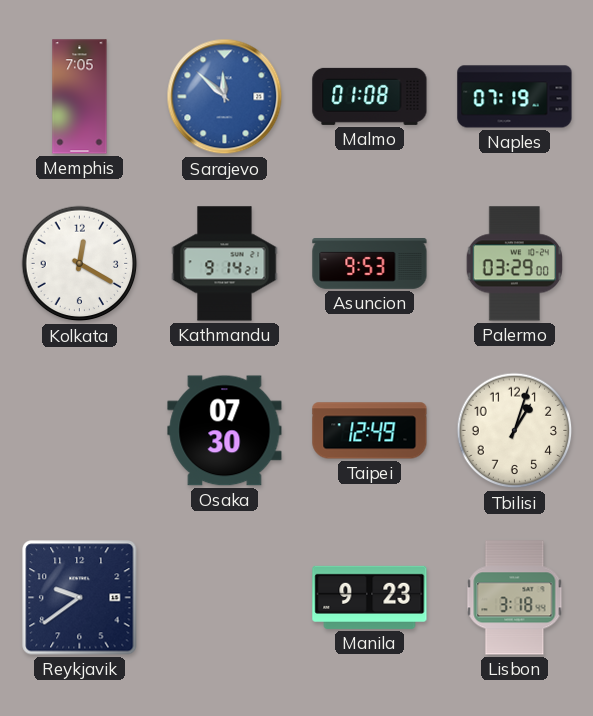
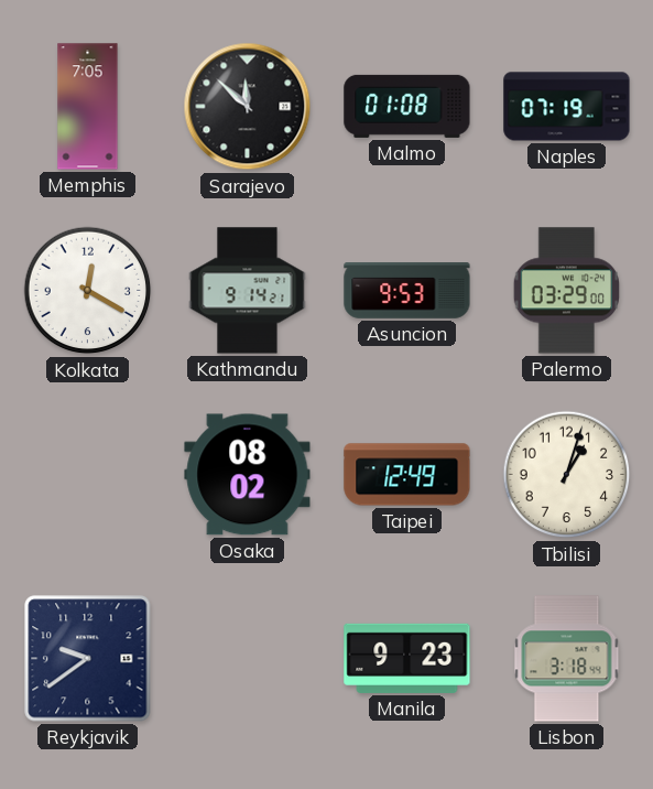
Sarajevo dial: blue -> black (248, 107)
Osaka: 07:30 -> 08:02 (248, 475)
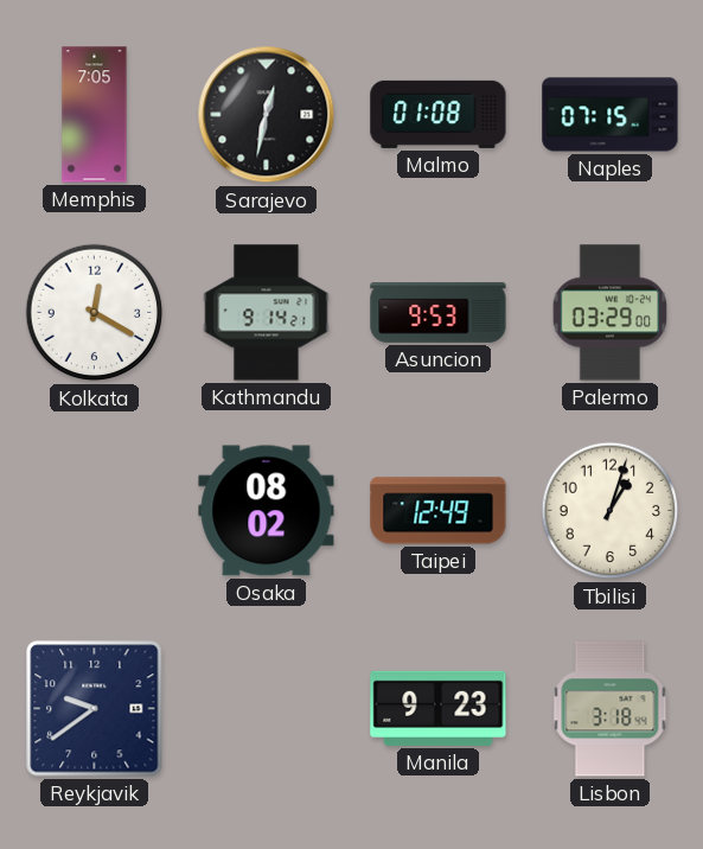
Sarajevo: 11:52 -> 12:32 (267, 115)
Naples: 07:19 -> 07:15 (611, 115)
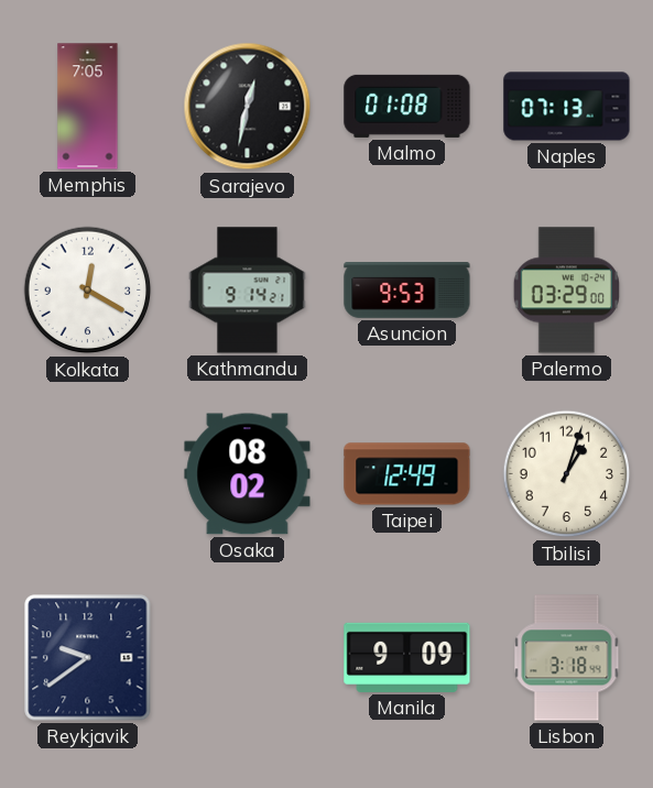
Naples: 07:15 -> 07:13 (567, 107)
Manila: 9:23 -> 9:09 (407, 657)
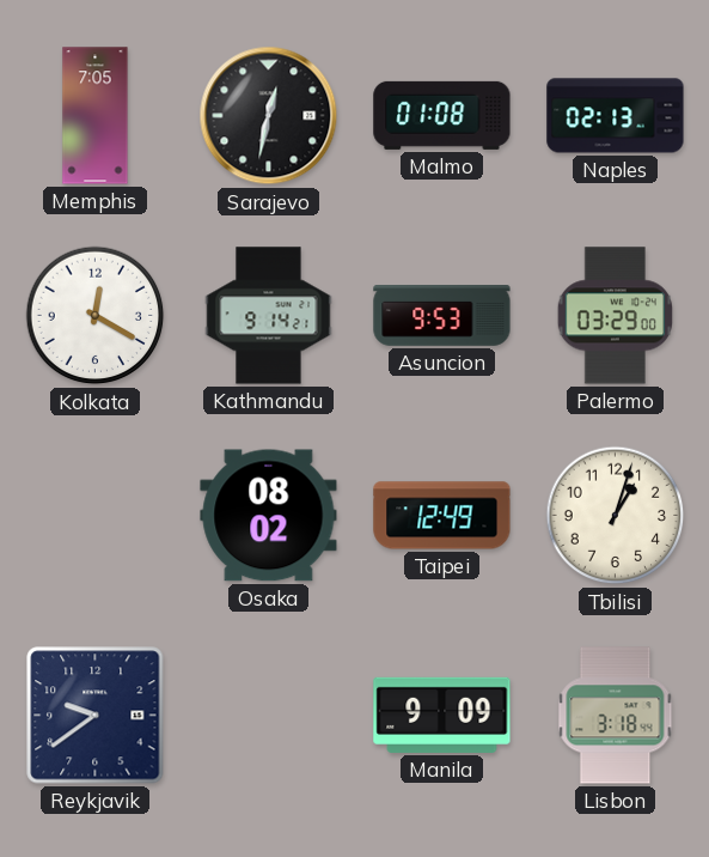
Naples: 07:13 -> 02:13 (616, 116)
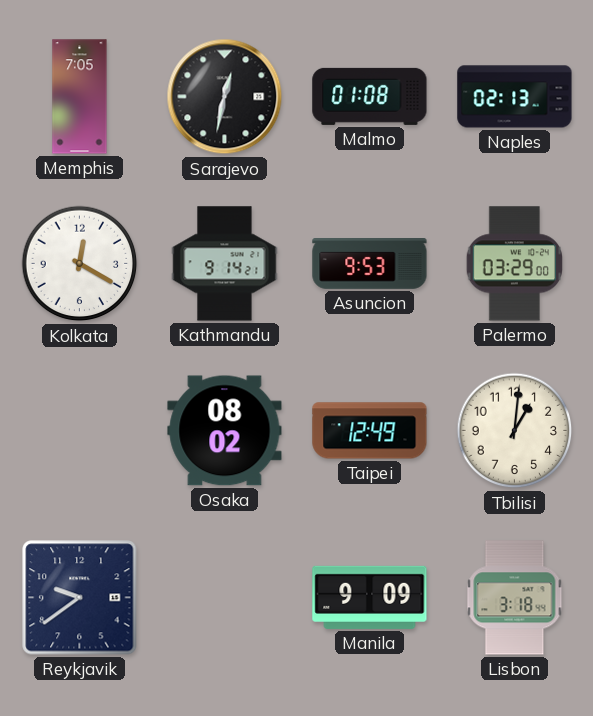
Tbilisi: 1:03 -> 1:01 (515, 431)
